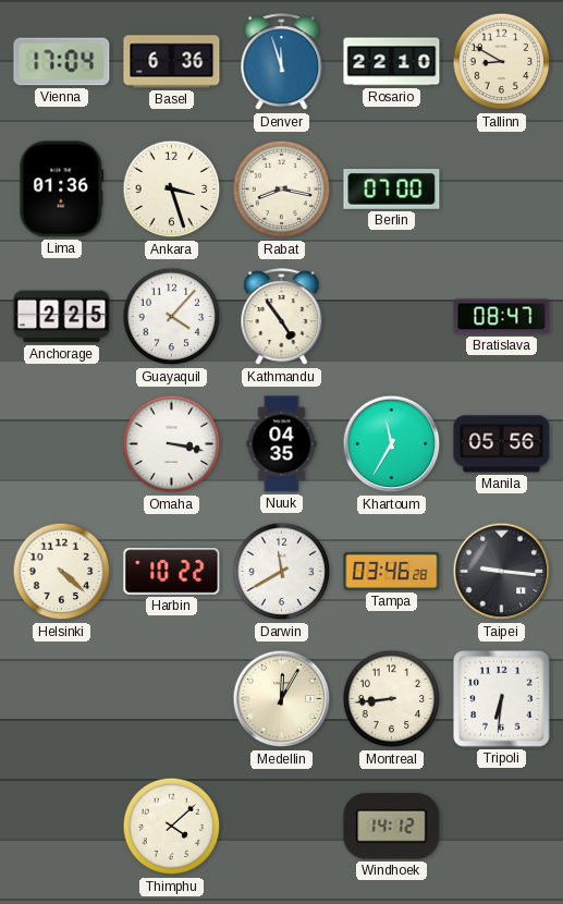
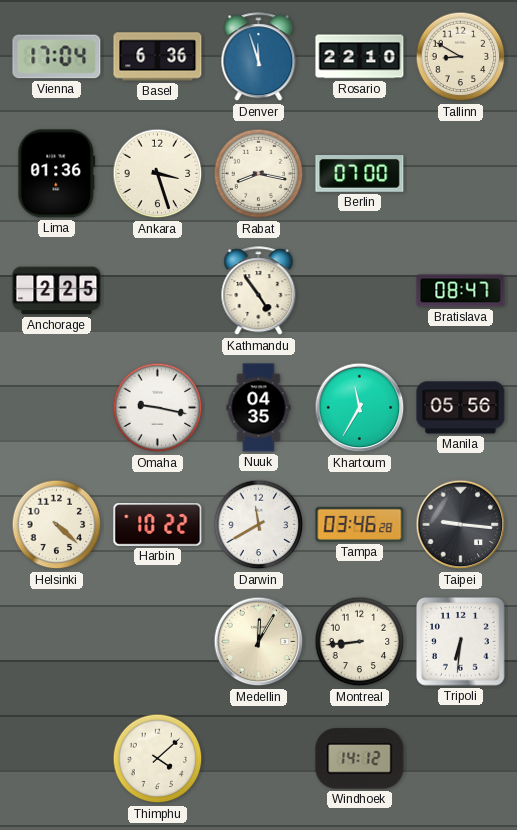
Guayaquil: 4:07 -> none (172, 317)
Omaha: 3:17 -> 9:17 (158, 408)
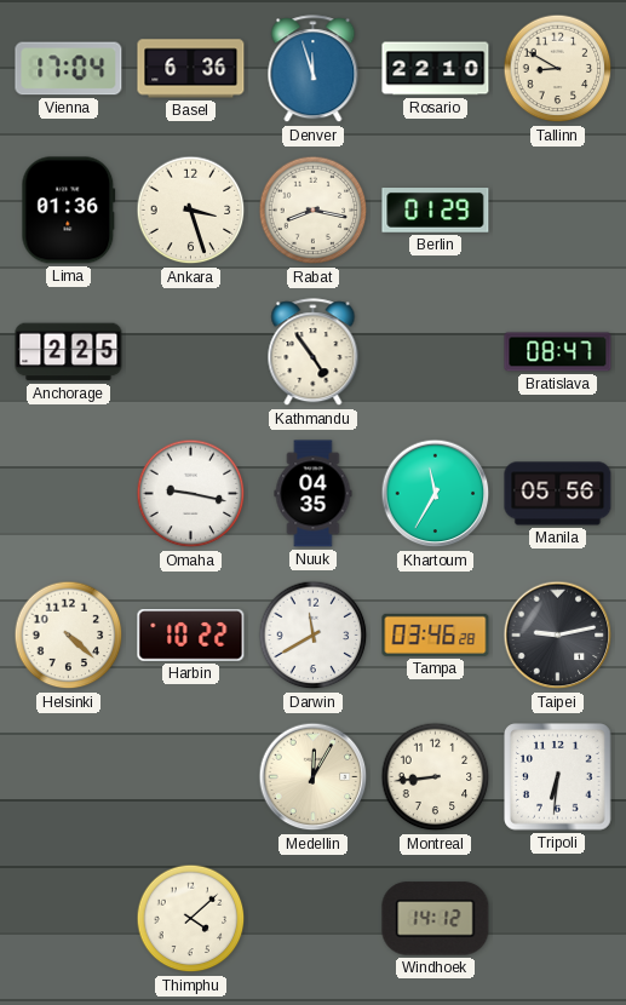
Berlin: 07:00 -> 01:29 (436, 211)
Taipei: 9:16 -> 9:13 (558, 636)
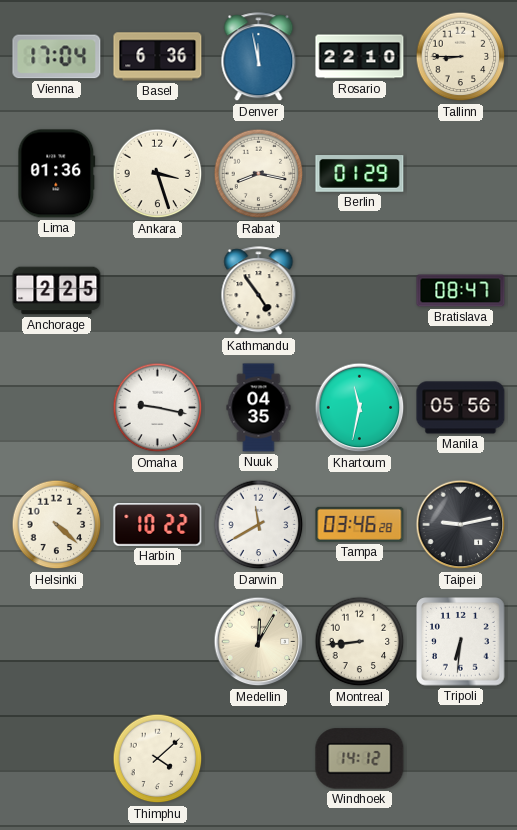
Denver: 11:57 -> 11:58 (259, 57)
Tallinn: 8:50 -> 8:45 (461, 57)
Khartoum: 11:35 -> 11:32 (360, 408)
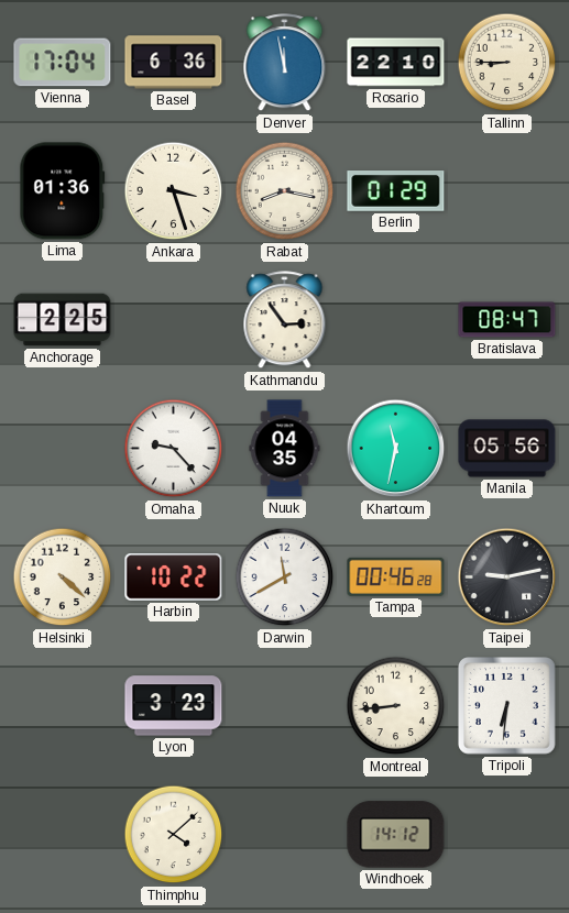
Kathmandu: 4:54 -> 2:54 (285, 320)
Omaha: 9:17 -> 9:23 (174, 449)
Tampa: 03:46 -> 00:46 (396, 576)
Lyon: none -> 3:23 (174, 706)
Medellin: 12:05 -> none (259, 642)
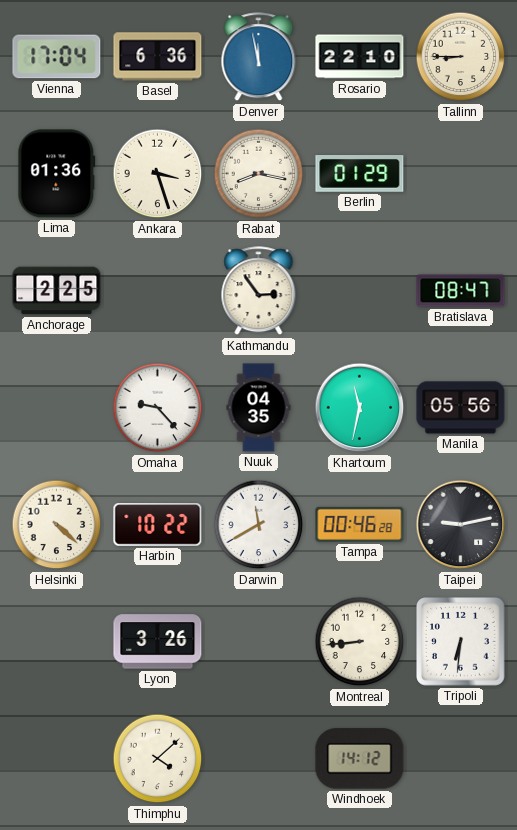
Lyon: 3:23 -> 3:26 (158, 642)
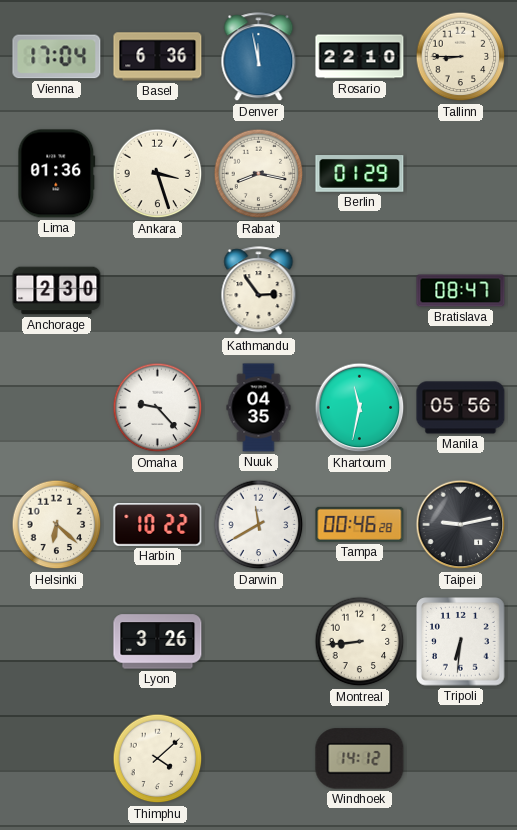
Anchorage: 2:25 -> 2:30 (57, 291)
Helsinki: 4:22 -> 6:22 (57, 525)
